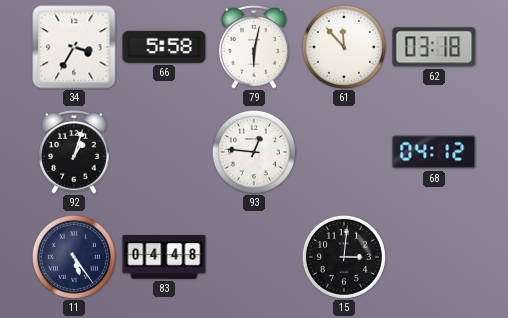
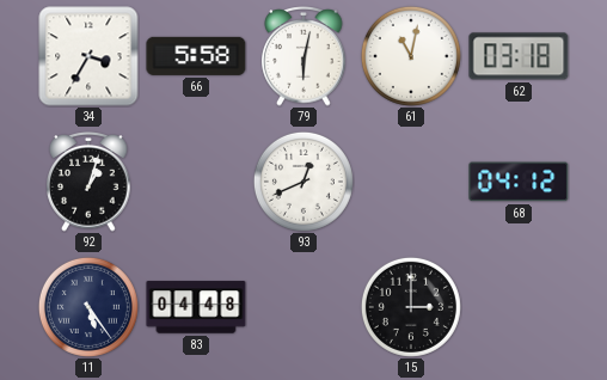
61: 11:53 -> 11:02 (411, 56)
93: 12:46 -> 12:41 (303, 182)
15: 3:01 -> 3:00 (411, 307)
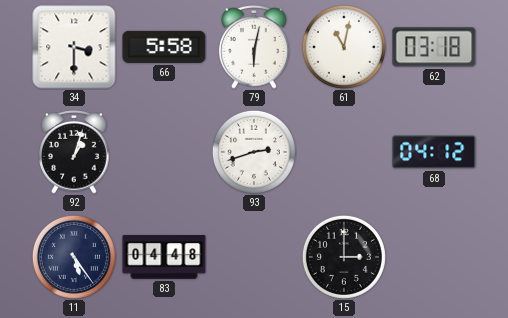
34: 3:35 -> 3:30 (74, 47)
93: 12:41 -> 2:42 (254, 152)
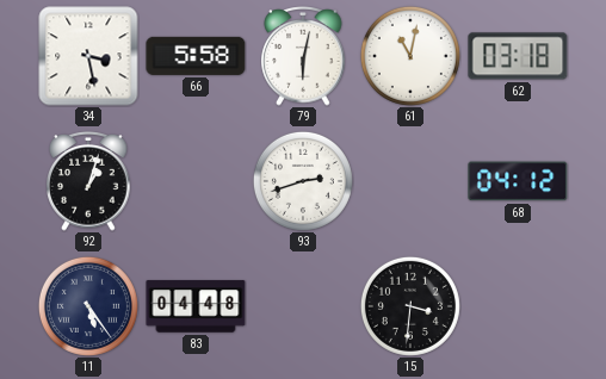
34: 3:30 -> 3:28 (88, 56)
15: 3:00 -> 3:31 (410, 306)
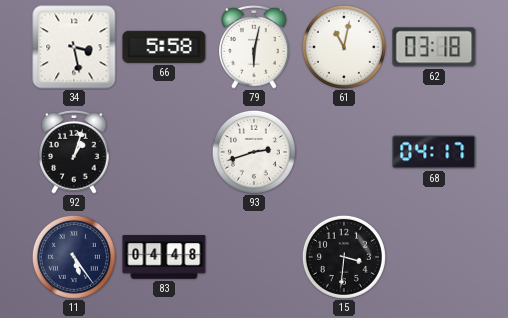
68: 04:12 -> 04:17 (434, 152)
